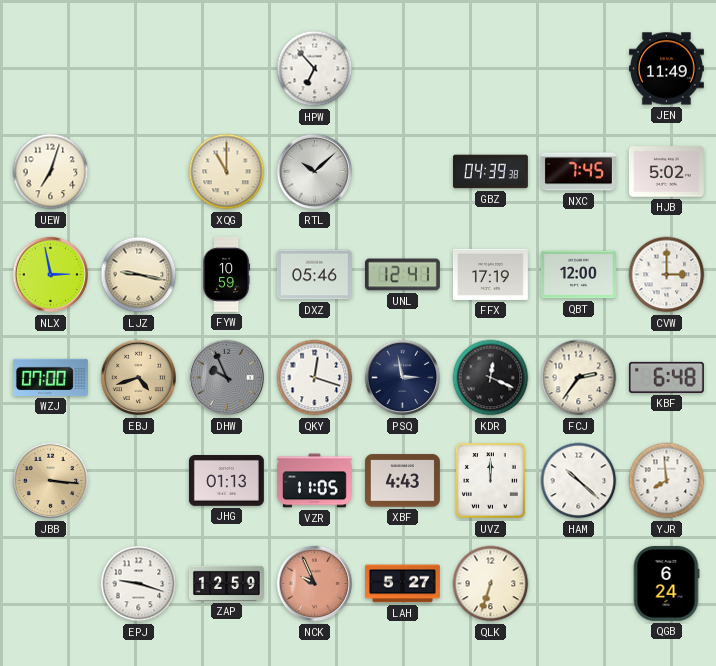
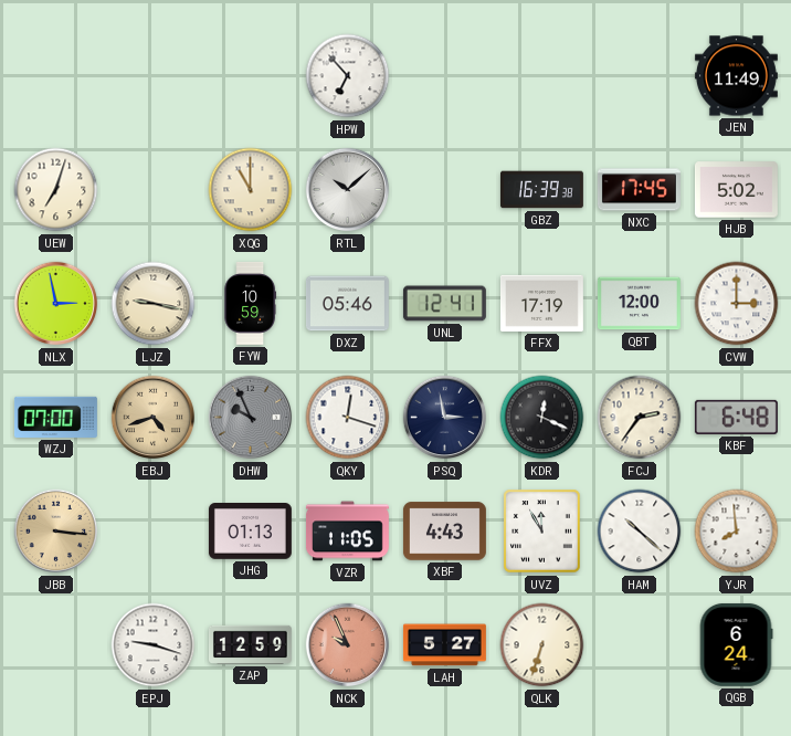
GBZ: 04:39 -> 16:39 (541, 190)
NXC: 7:45 -> 17:45 (639, 190)
UVZ: 12:00 -> 11:55 (542, 532)
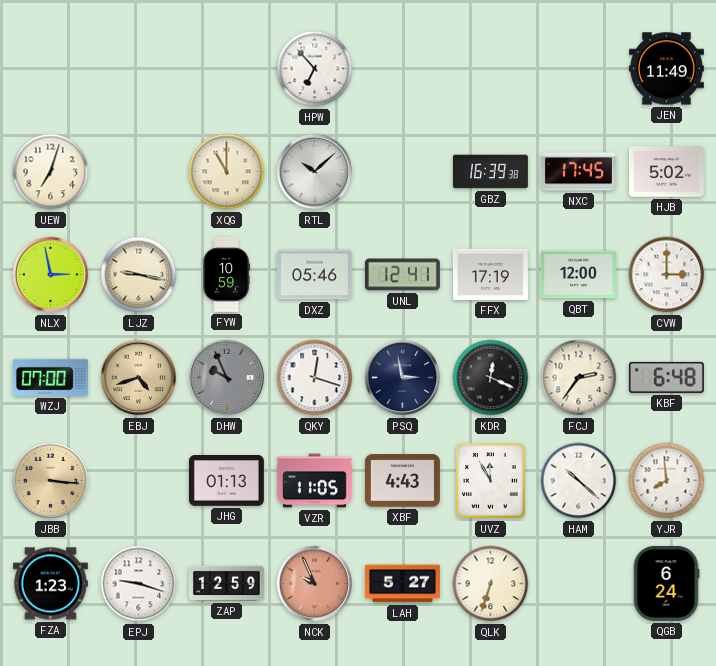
FZA: none -> 1:23 (50, 584)
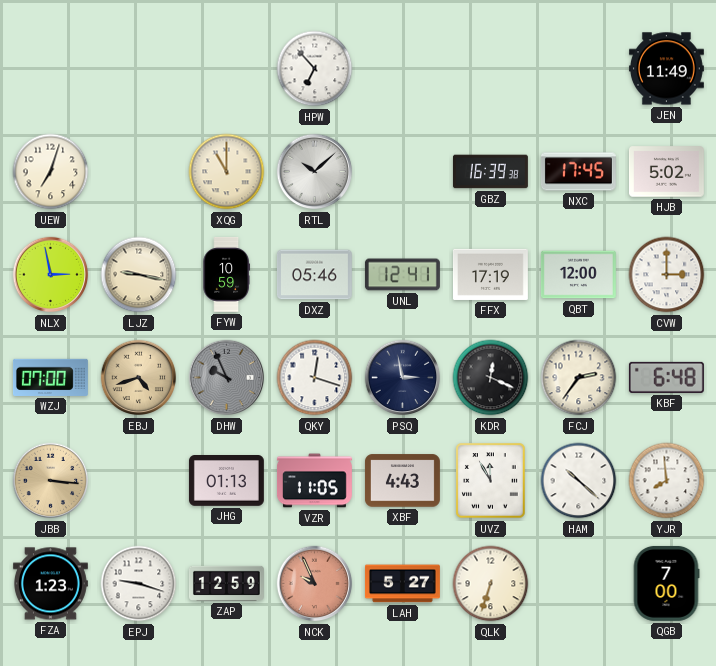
QGB: 6:24 -> 7:00 (666, 583)
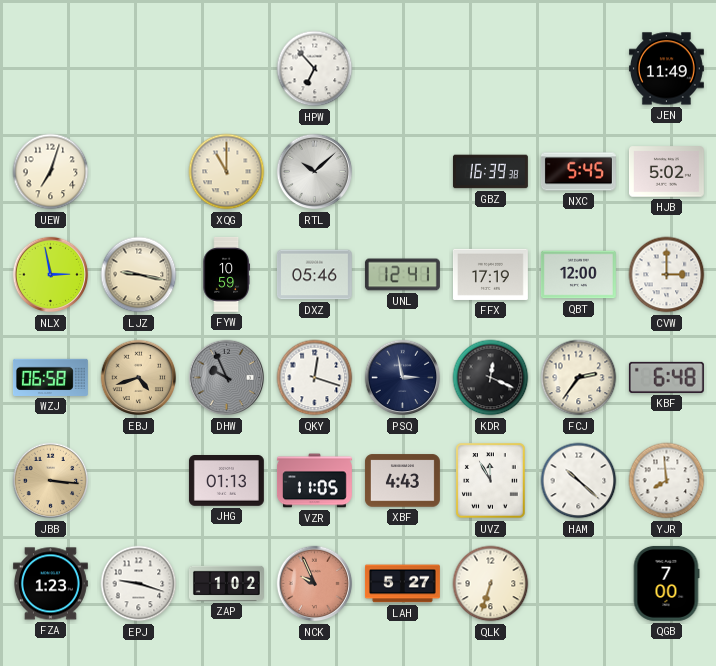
NXC: 17:45 -> 5:45 (578, 172)
WZJ: 07:00 -> 06:58 (50, 377)
ZAP: 12:59 -> 1:02 (226, 583)
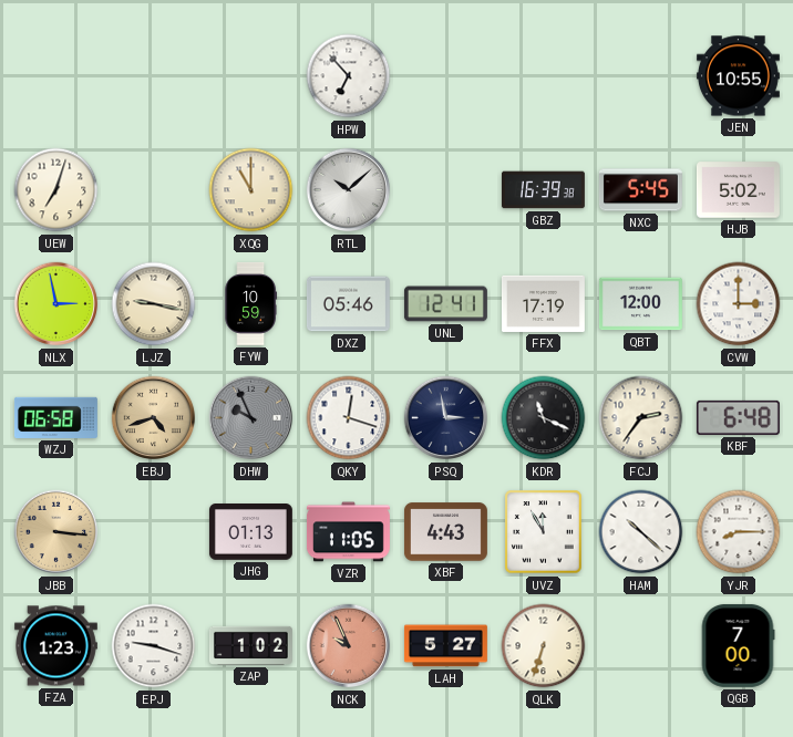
JEN: 11:49 -> 10:55 (738, 76)
KDR: 12:19 -> 11:19 (544, 418)
YJR: 7:59 -> 8:15 (739, 532)
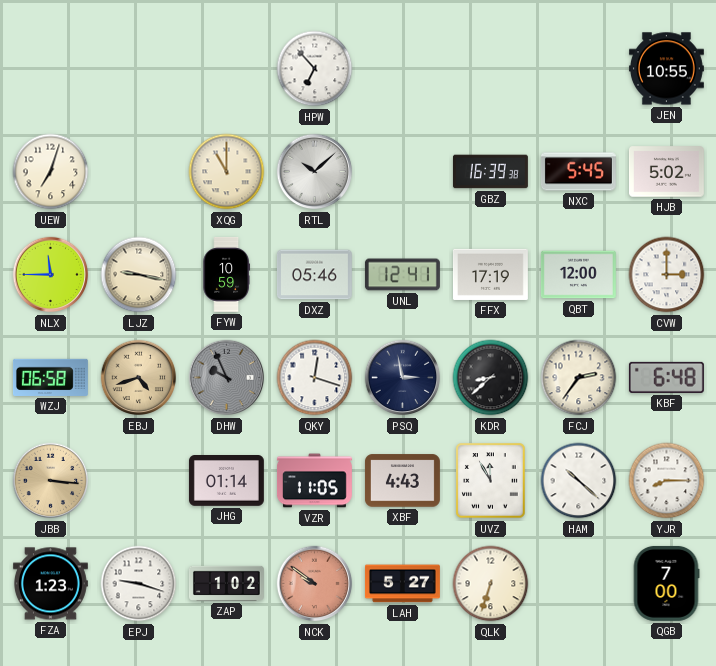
NLX: 2:58 -> 11:45 (51, 275)
KDR: 11:19 -> 8:38 (491, 378)
JHG: 01:13 -> 01:14 (226, 481)
NCK: 9:56 -> 9:51 (315, 584)
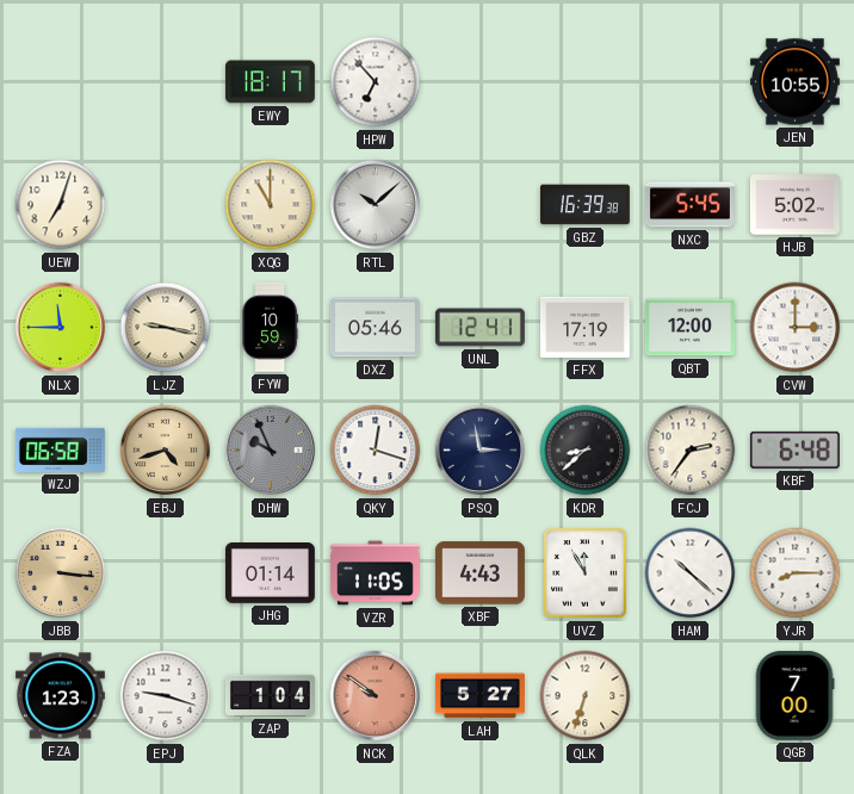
EWY: none -> 18:17 (270, 82)
ZAP: 1:02 -> 1:04 (270, 695)
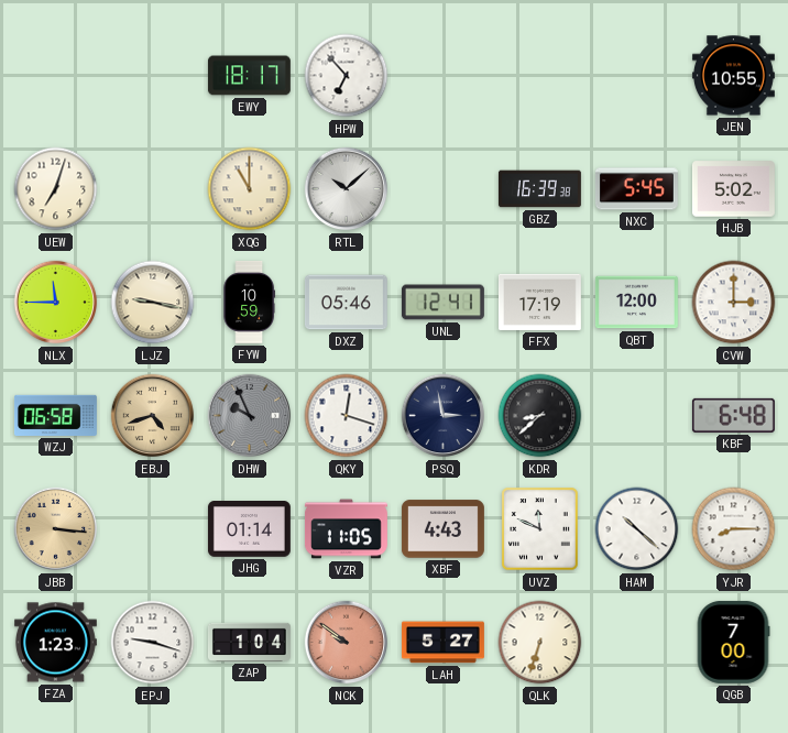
FCJ: 2:36 -> none (691, 451)
UVZ: 11:55 -> 11:49 (540, 529)
